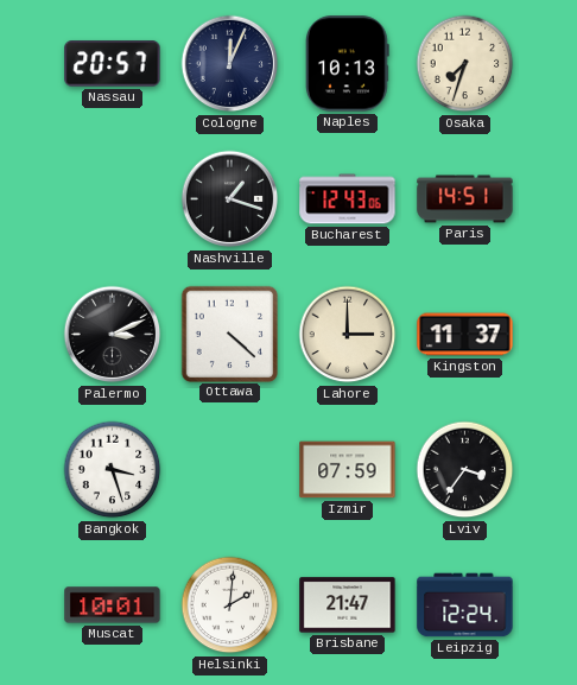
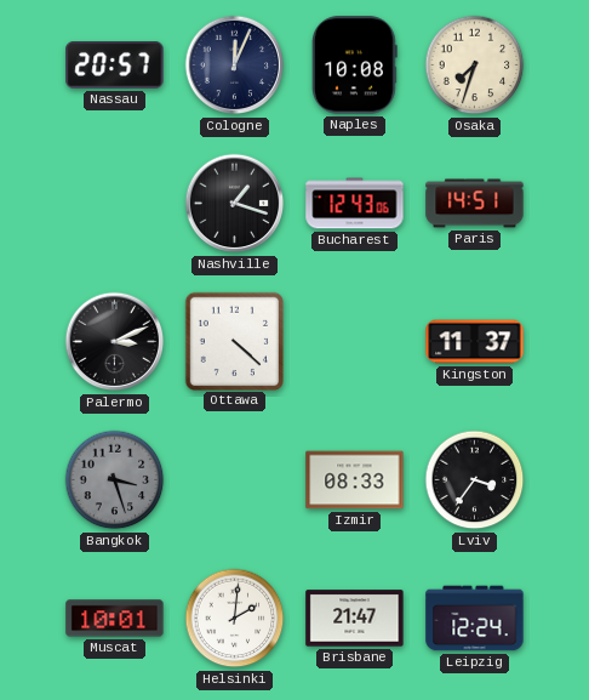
Naples: 10:13 -> 10:08 (355, 66)
Lahore: 3:00 -> none (348, 335)
Bangkok dial: white -> grey (115, 480)
Izmir: 07:59 -> 08:33 (355, 480)
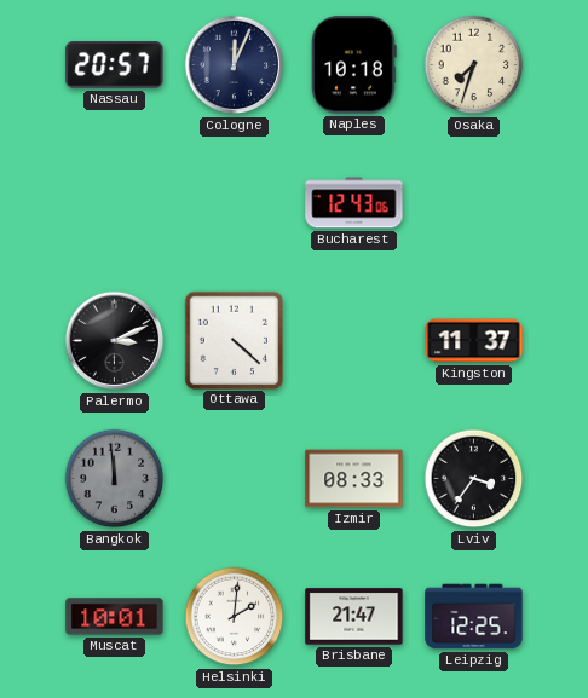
Naples: 10:08 -> 10:18 (354, 65)
Nashville: 1:18 -> none (235, 204)
Paris: 14:51 -> none (475, 204)
Bangkok: 3:27 -> 11:59 (115, 479)
Leipzig: 12:24 -> 12:25 (474, 617)
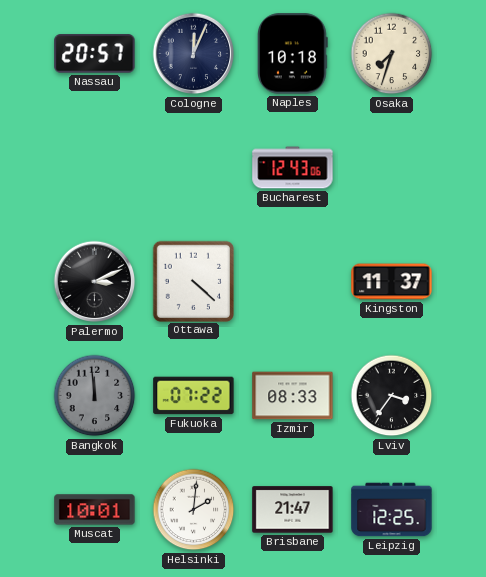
Fukuoka: none -> 07:22 (194, 396)
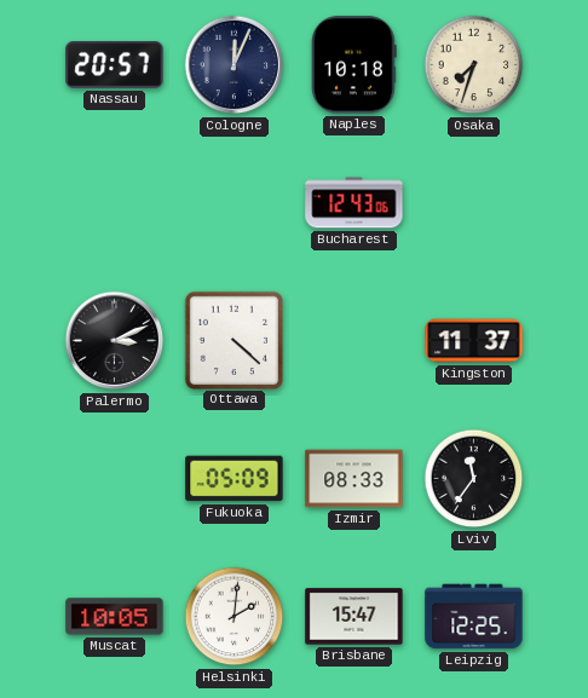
Bangkok: 11:59 -> none (95, 396)
Fukuoka: 07:22 -> 05:09 (235, 479)
Lviv: 3:36 -> 11:36 (474, 479)
Muscat: 10:01 -> 10:05 (115, 617)
Brisbane: 21:47 -> 15:47 (354, 617)
